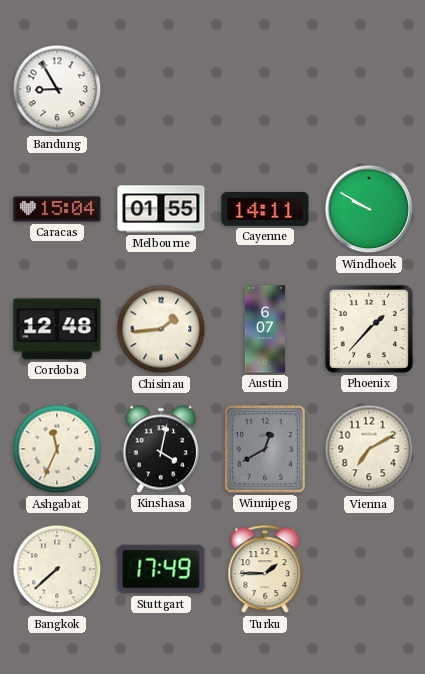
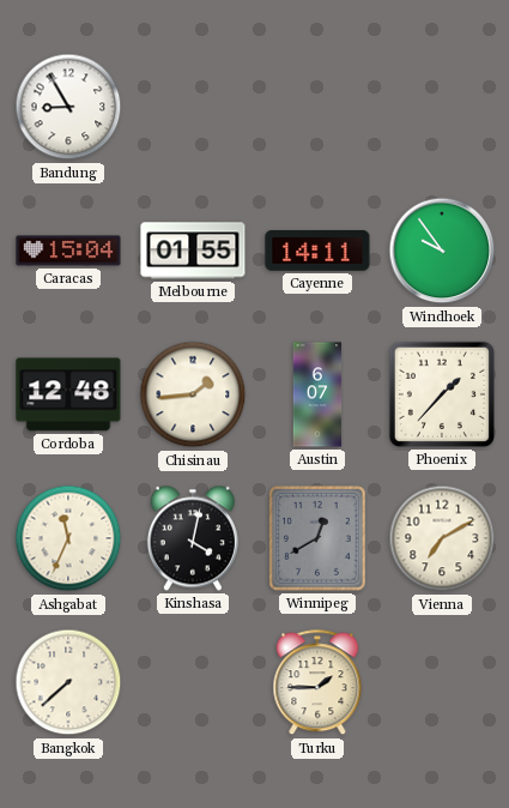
Windhoek: 9:50 -> 9:54 (442, 251)
Stuttgart: 17:49 -> none (161, 569)
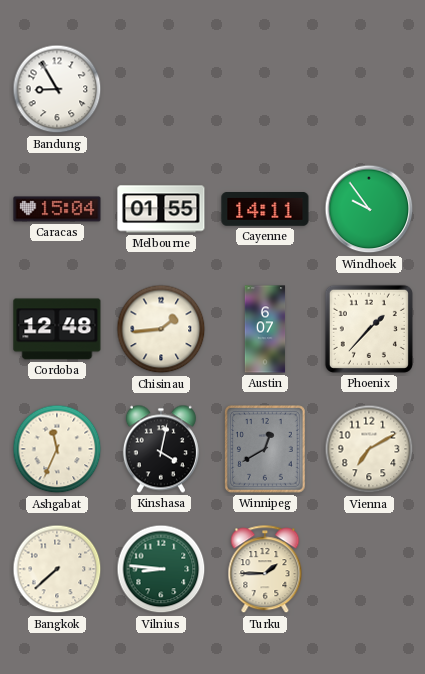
Vilnius: none -> 8:46 (161, 569)
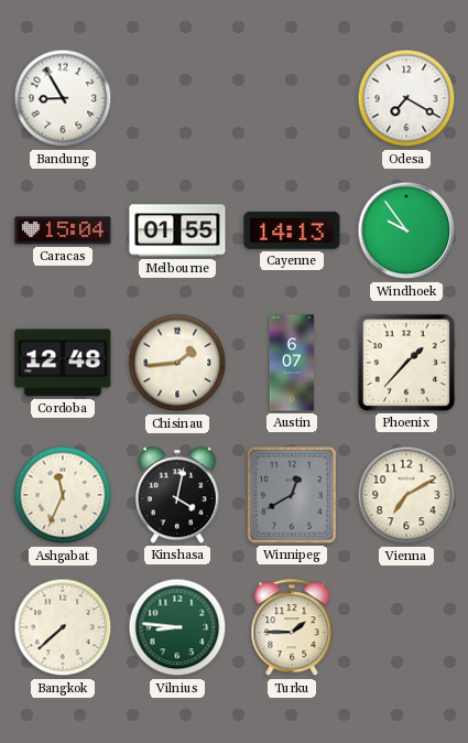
Odesa: none -> 7:20 (406, 98)
Cayenne: 14:11 -> 14:13 (292, 230)
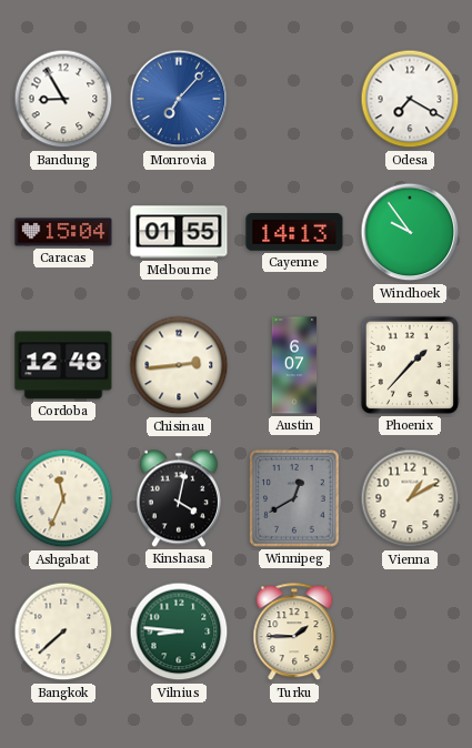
Monrovia: none -> 7:07 (179, 99)
Chisinau: 1:44 -> 2:44 (179, 365)
Vienna: 7:10 -> 1:10 (410, 498)
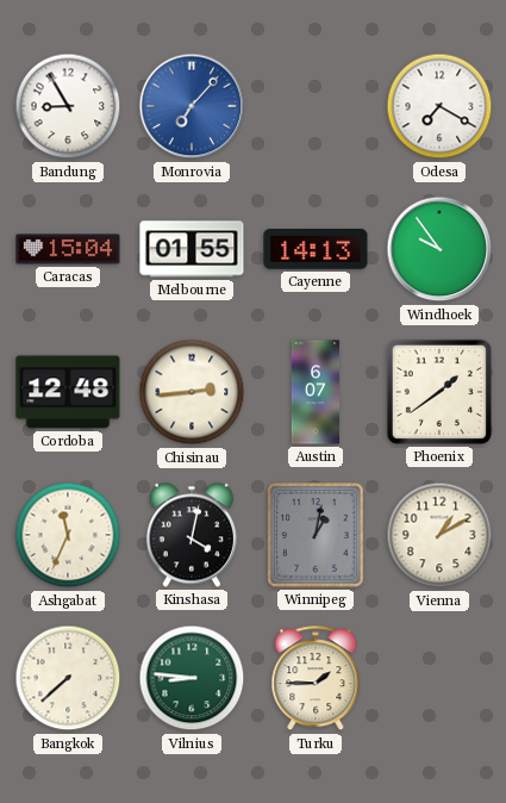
Phoenix: 1:37 -> 1:39 (439, 392)
Winnipeg: 12:40 -> 1:02 (317, 536)
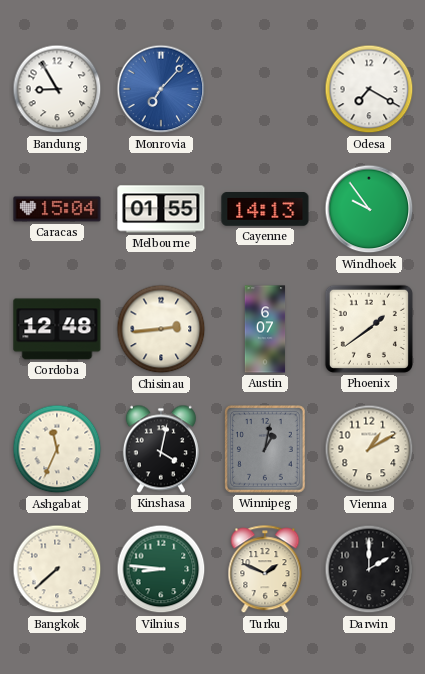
Turku: 1:45 -> 1:49 (265, 570)
Darwin: none -> 2:00 (369, 569)
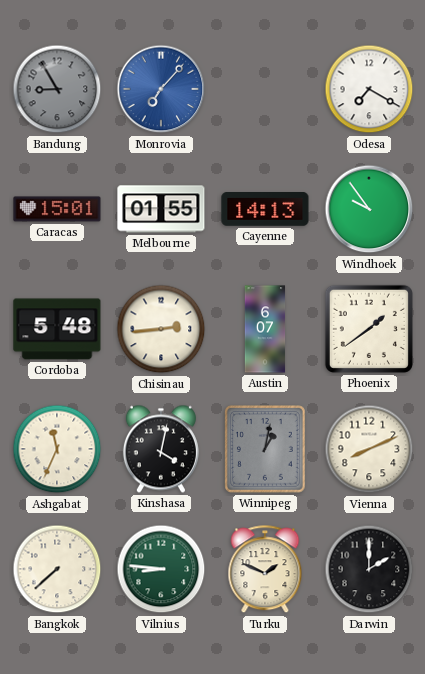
Bandung dial: white -> grey (57, 89)
Caracas: 15:04 -> 15:01 (57, 209)
Cordoba: 12:48 -> 5:48 (57, 329)
Vienna: 1:10 -> 8:11 (369, 449)
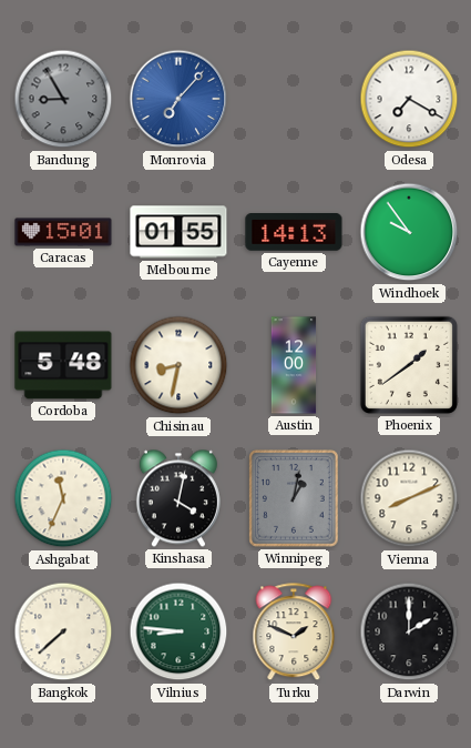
Chisinau: 2:44 -> 8:32 (178, 365)
Austin: 6:07 -> 12:00 (294, 365)
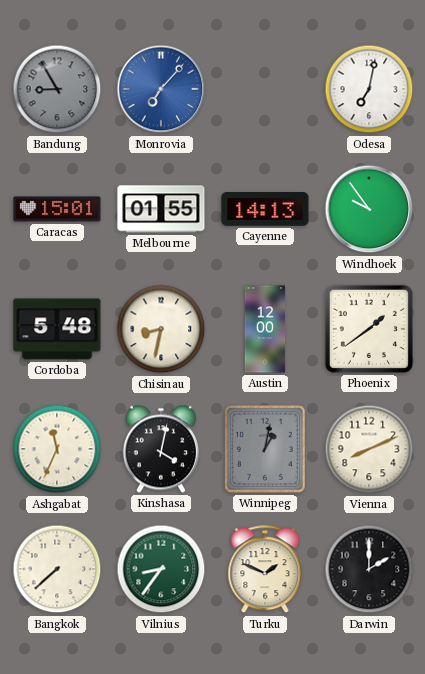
Odesa: 7:20 -> 7:02 (369, 89)
Vilnius: 8:46 -> 8:36 (161, 569)
